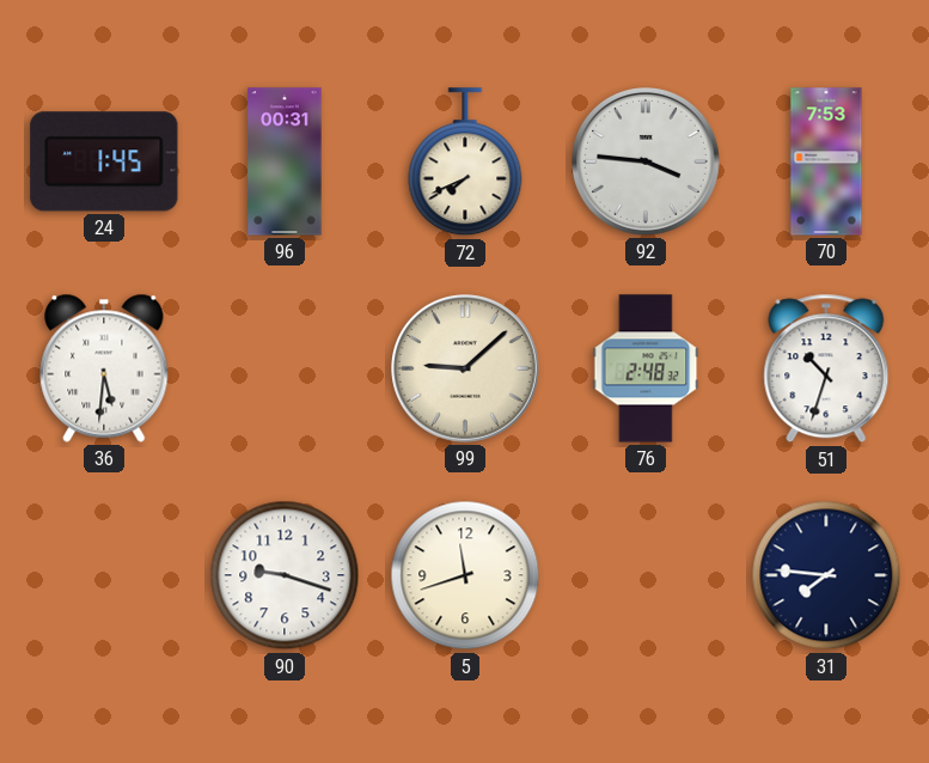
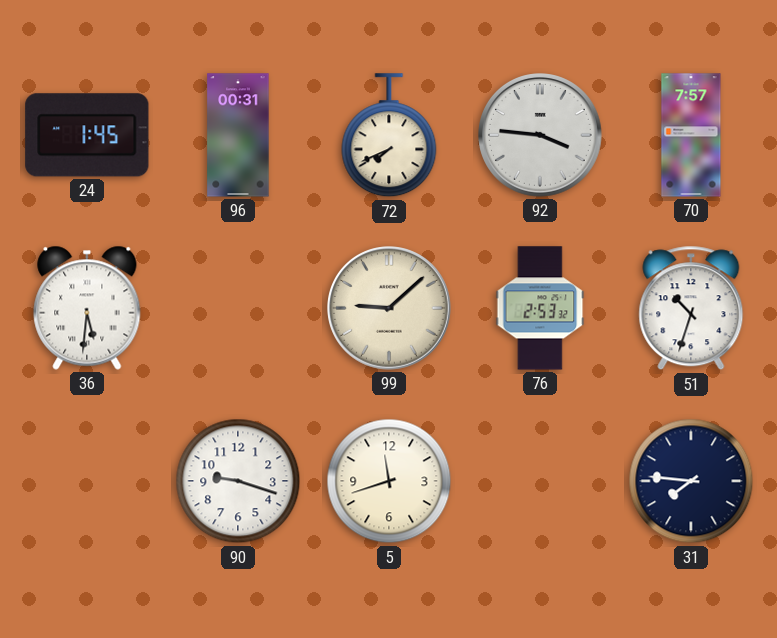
70: 7:53 -> 7:57 (691, 135)
76: 2:48 -> 2:53 (540, 308)
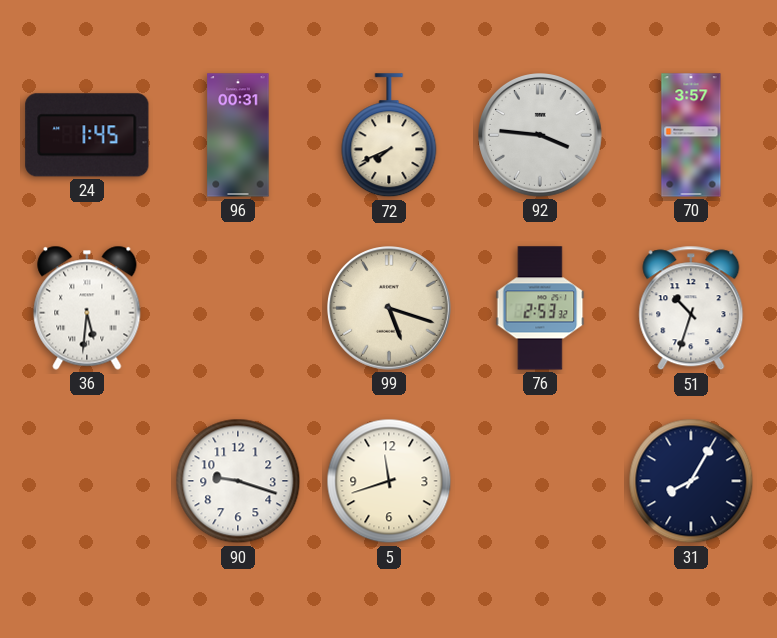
70: 7:57 -> 3:57 (691, 135)
99: 9:08 -> 5:18 (390, 309)
31: 7:46 -> 8:05 (691, 481)
